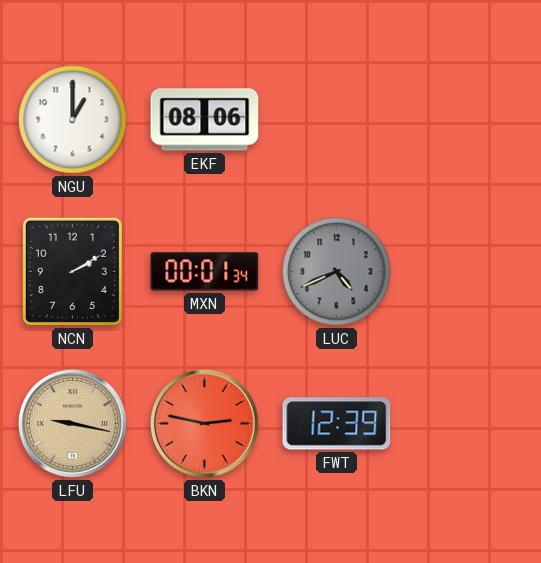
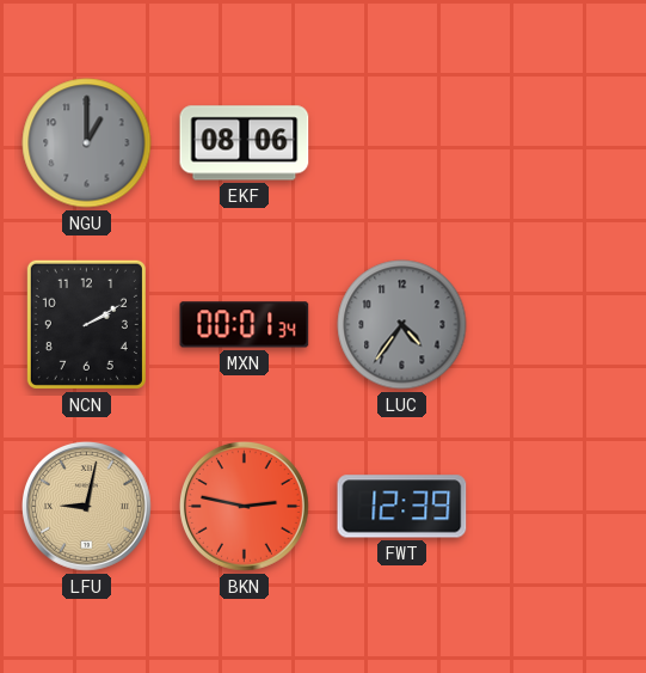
NGU dial: white -> grey (87, 143)
LUC: 4:41 -> 4:36 (402, 325)
LFU: 9:17 -> 9:02 (87, 507)
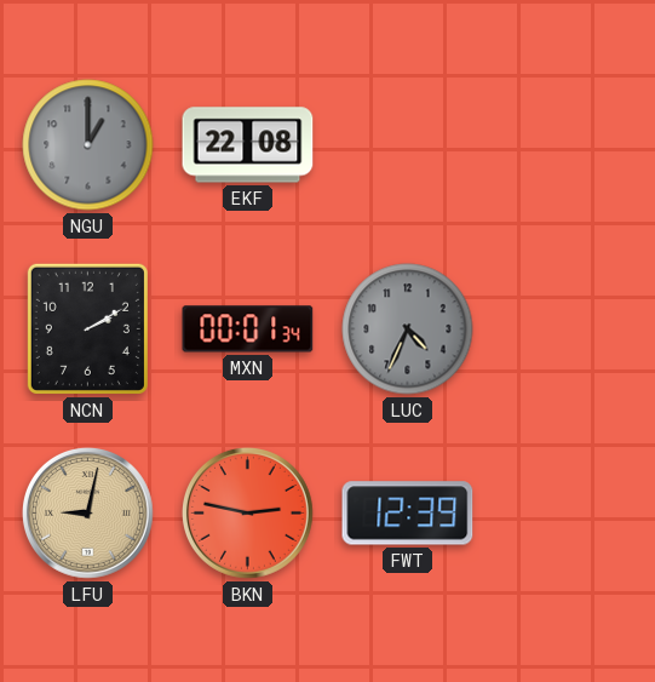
EKF: 08:06 -> 22:08 (248, 145)
LUC: 4:36 -> 4:34 (408, 329)
